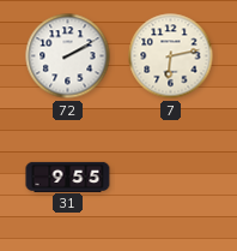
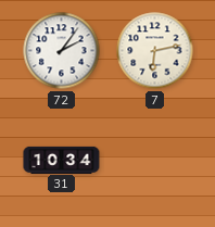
72: 2:10 -> 2:06 (62, 51)
31: 9:55 -> 10:34 (62, 160)
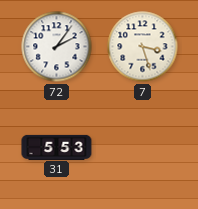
7: 6:13 -> 3:27 (143, 47)
31: 10:34 -> 5:53 (57, 147)
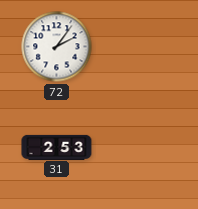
7: 3:27 -> none (143, 47)
31: 5:53 -> 2:53 (57, 147)
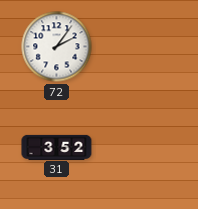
31: 2:53 -> 3:52 (57, 147)
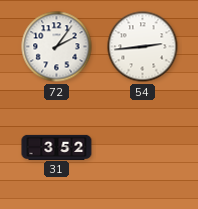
54: none -> 2:44 (143, 47)
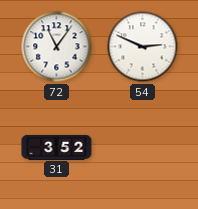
72: 2:06 -> 11:06 (57, 47)
54: 2:44 -> 2:49 (143, 47)
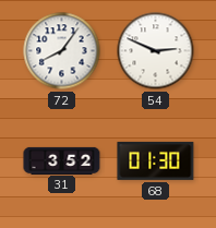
72: 11:06 -> 8:06 (62, 51)
68: none -> 01:30 (156, 160)
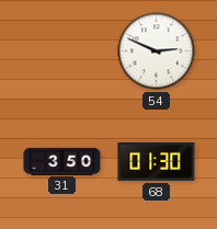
72: 8:06 -> none (62, 51)
31: 3:52 -> 3:50 (62, 161)
